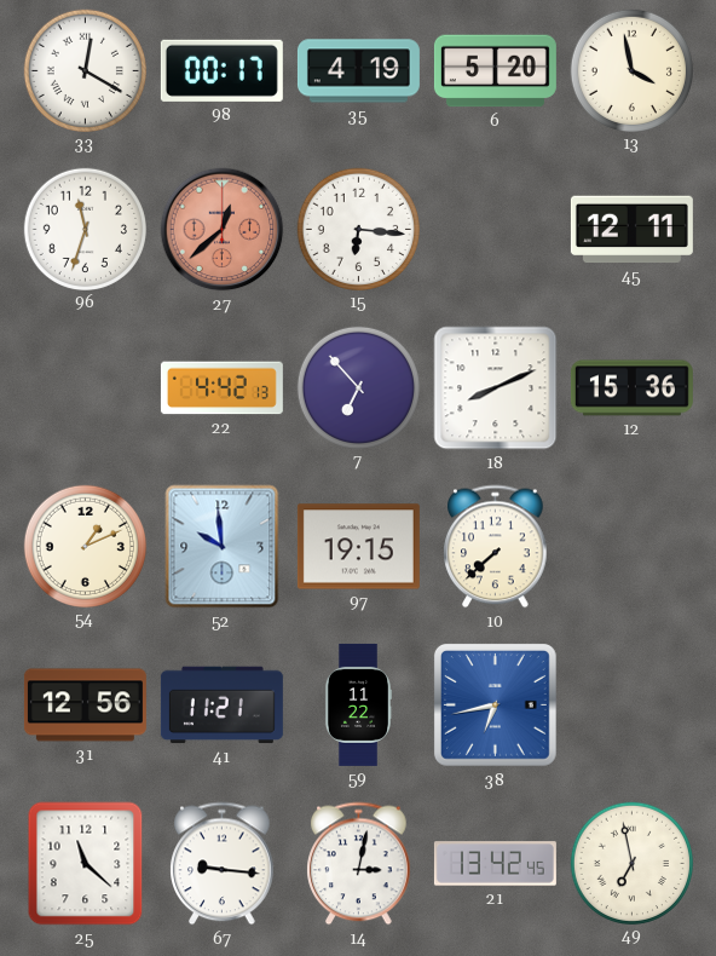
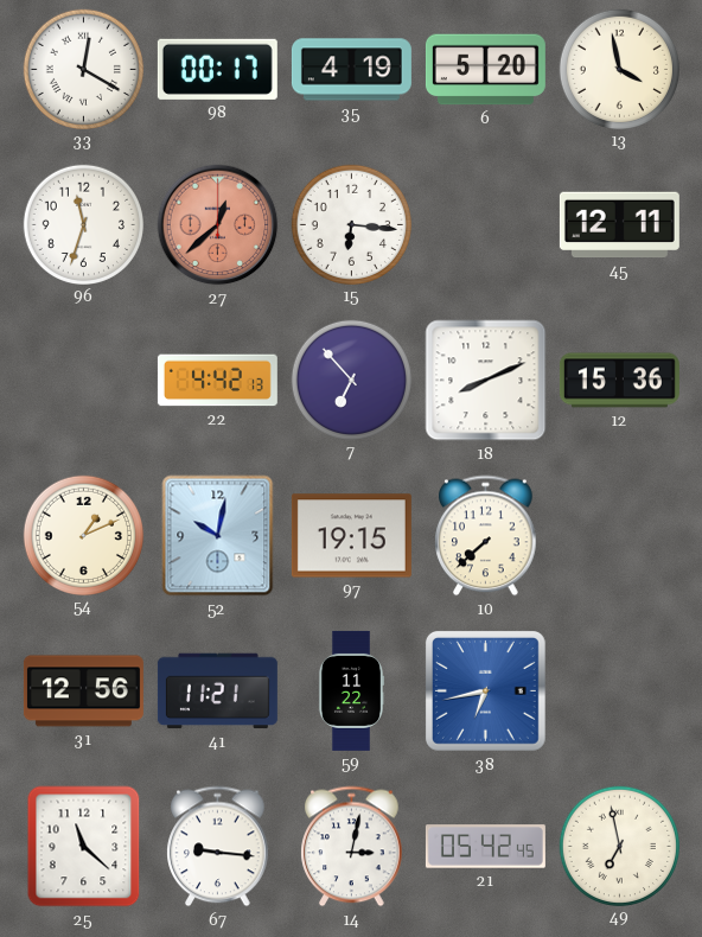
52: 9:59 -> 10:02 (218, 536)
21: 13:42 -> 05:42 (485, 847)
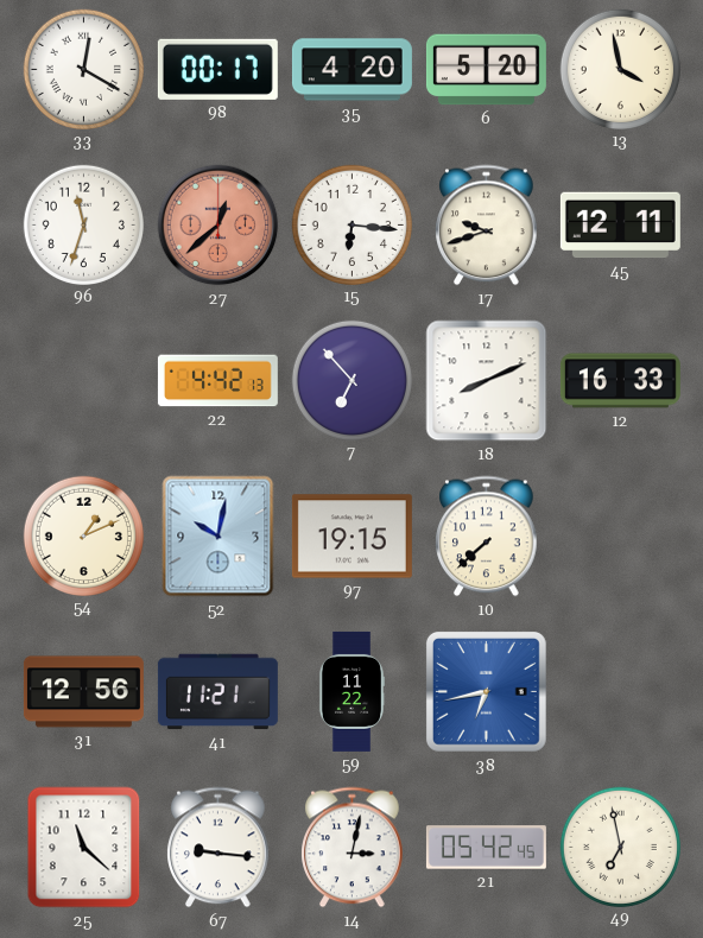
35: 4:19 -> 4:20 (351, 70)
17: none -> 9:42 (487, 226)
12: 15:36 -> 16:33 (620, 381)
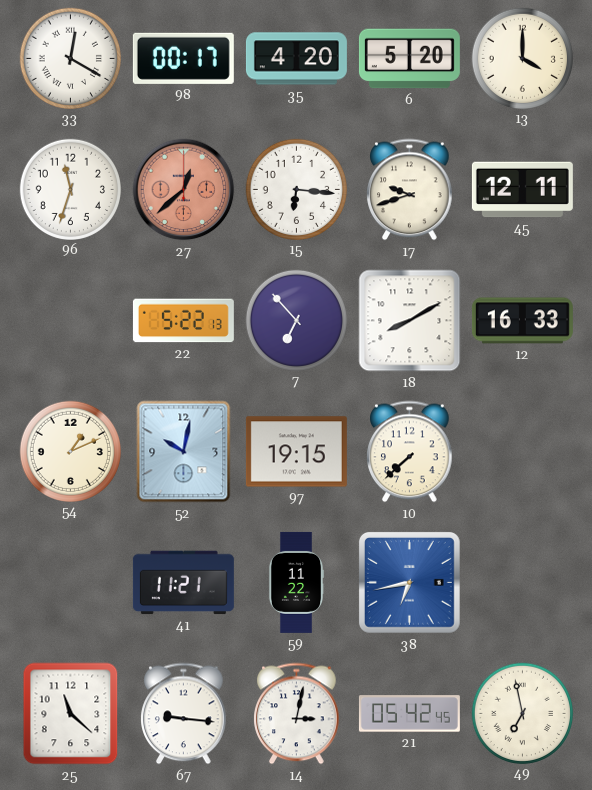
13: 3:58 -> 4:00 (522, 58)
22: 4:42 -> 5:22 (183, 321)
18: 8:11 -> 8:10 (410, 321)
31: 12:56 -> none (83, 692)
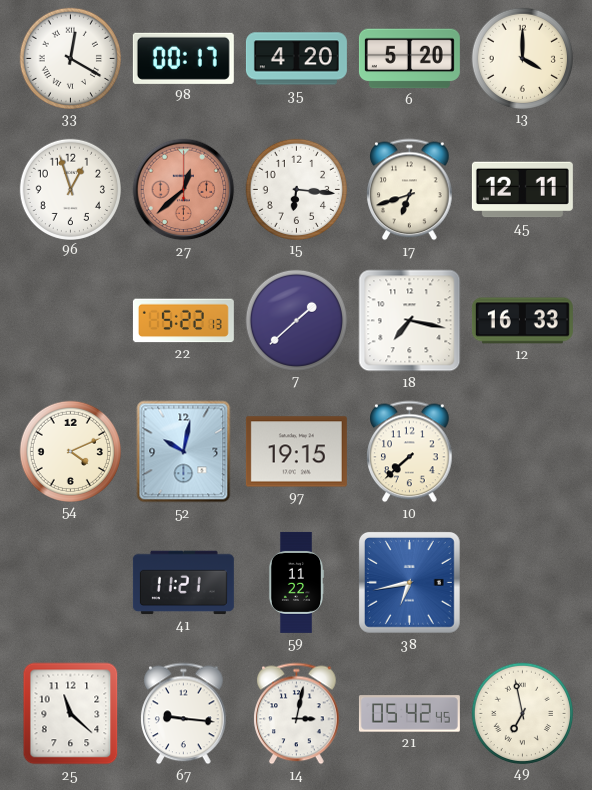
96: 11:33 -> 12:57 (70, 189)
17: 9:42 -> 6:42 (410, 190)
7: 6:53 -> 1:38 (296, 320)
18: 8:10 -> 7:17 (410, 321)
54: 1:11 -> 4:11 (70, 451)
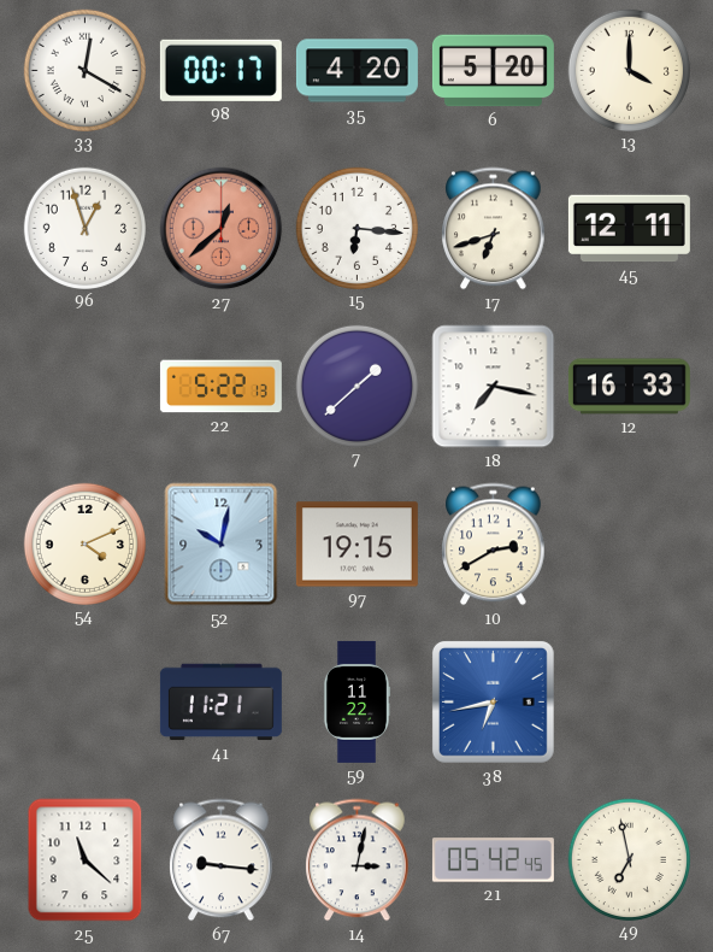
10: 7:38 -> 2:40 (494, 545)
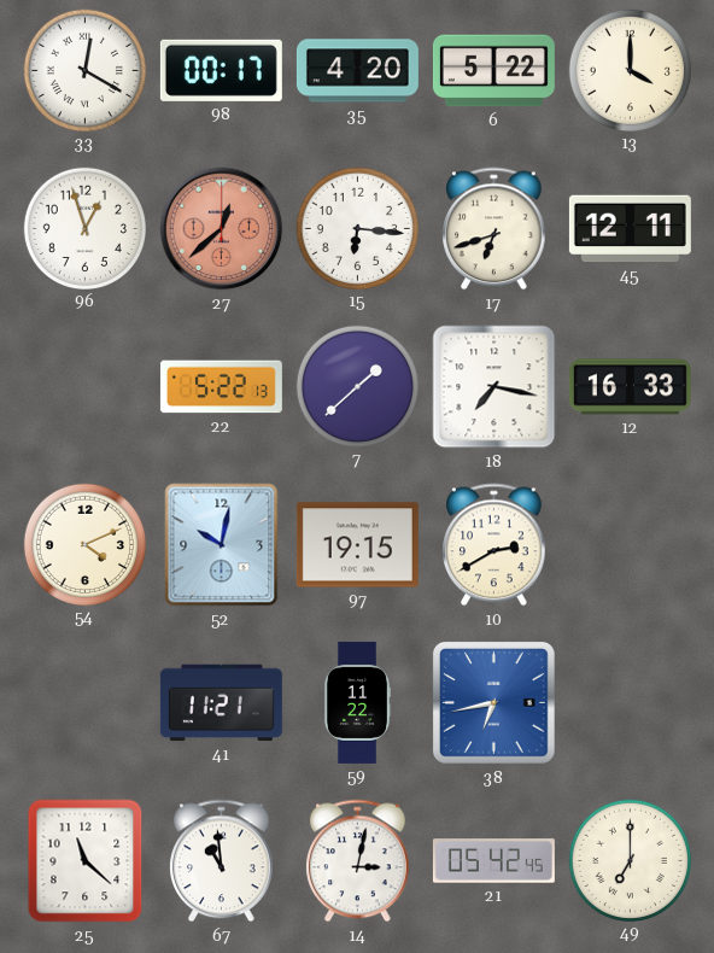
6: 5:20 -> 5:22 (493, 71)
67: 9:16 -> 10:59 (222, 861)
49: 6:58 -> 7:00 (630, 860)
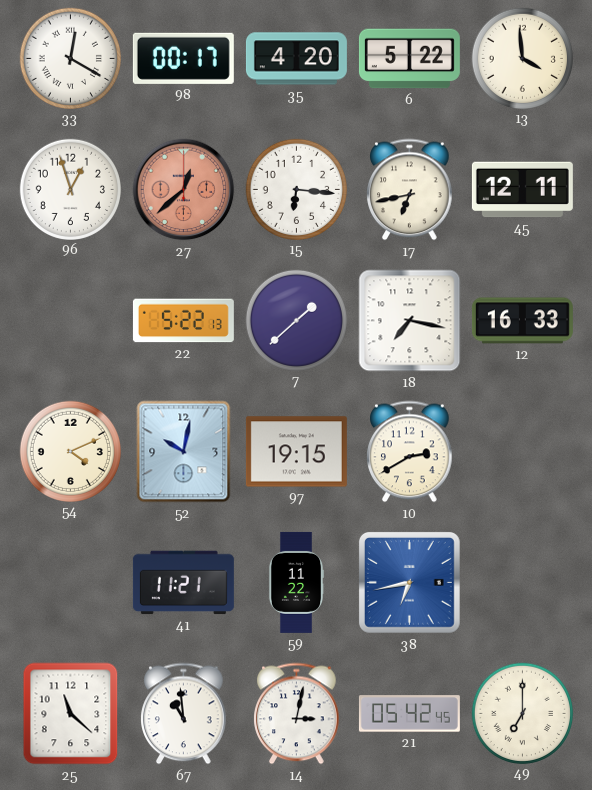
13: 4:00 -> 3:59 (522, 58)
17: 6:42 -> 6:43 (410, 190)
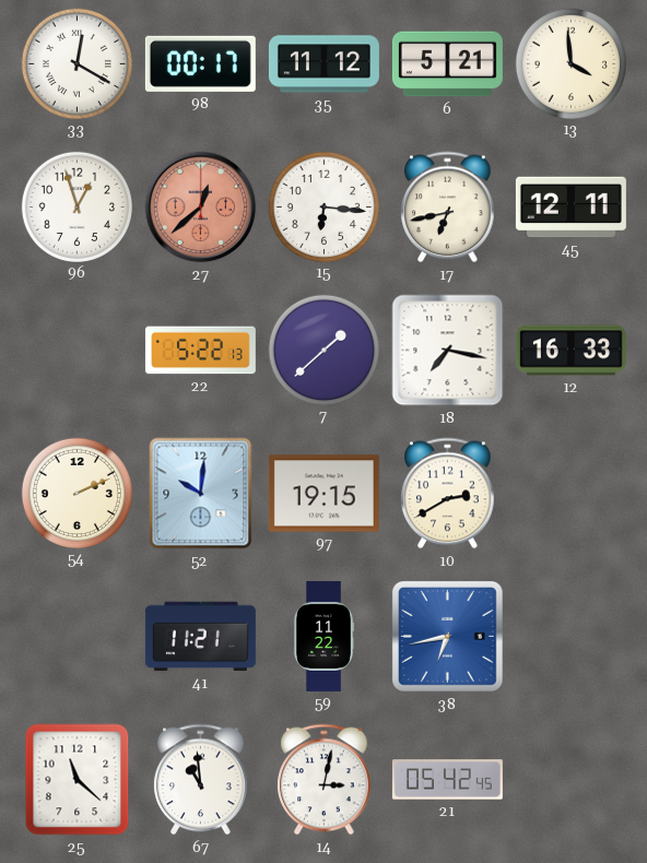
35: 4:20 -> 11:12 (323, 64)
6: 5:22 -> 5:21 (447, 64)
54: 4:11 -> 2:11 (77, 493)
52: 10:02 -> 10:01 (201, 494)
49: 7:00 -> none (522, 713)
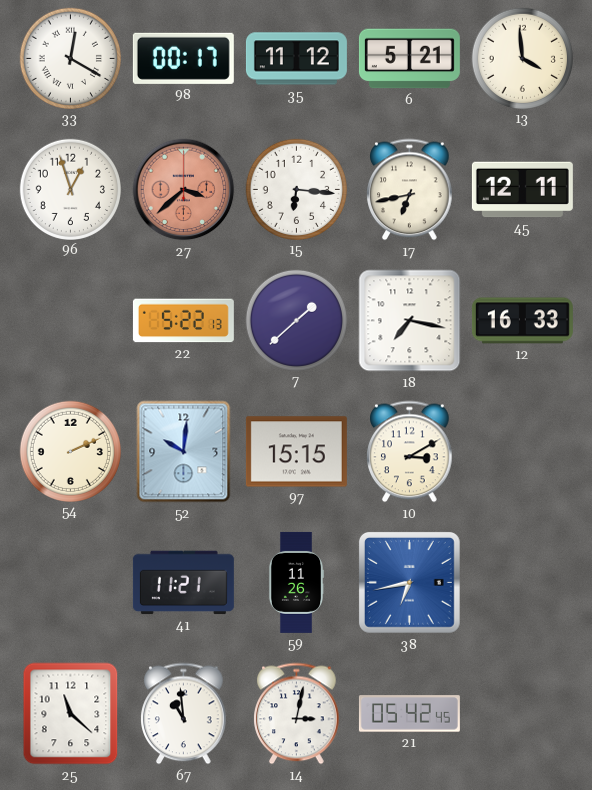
27: 12:38 -> 3:38 (184, 190)
97: 19:15 -> 15:15 (296, 452)
10: 2:40 -> 3:10 (410, 452)
59: 11:22 -> 11:26 (296, 582)
